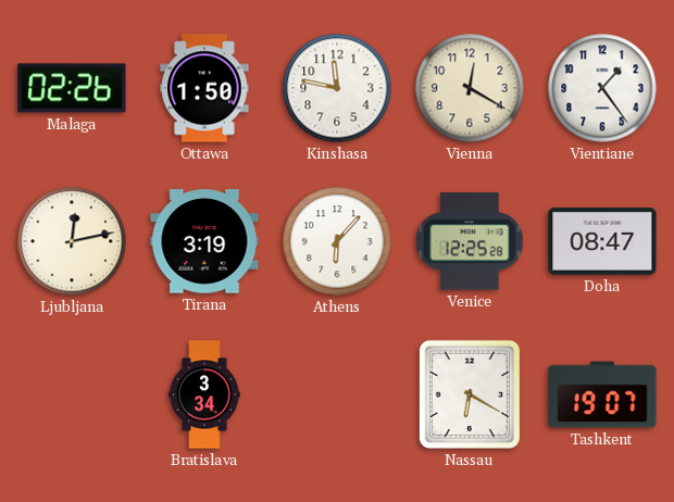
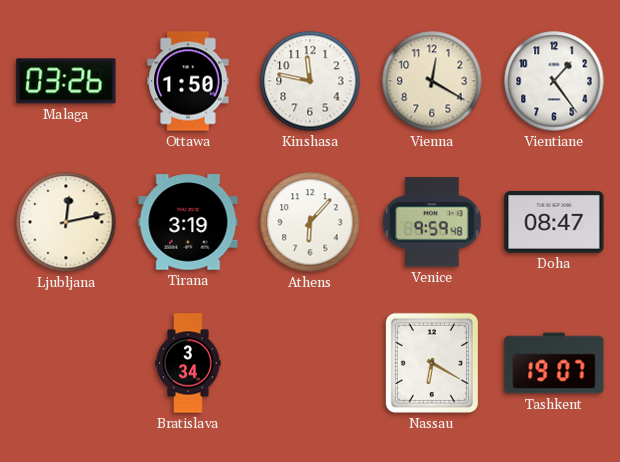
Malaga: 02:26 -> 03:26 (66, 81)
Venice: 12:25 -> 9:59 (432, 222)
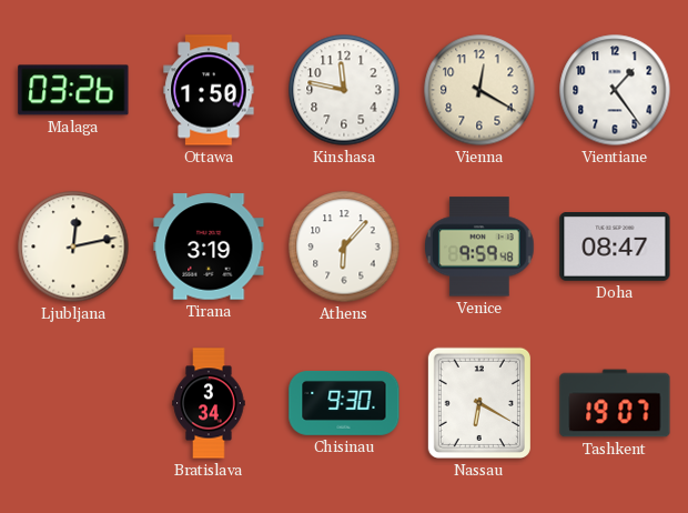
Chisinau: none -> 9:30 (344, 403)
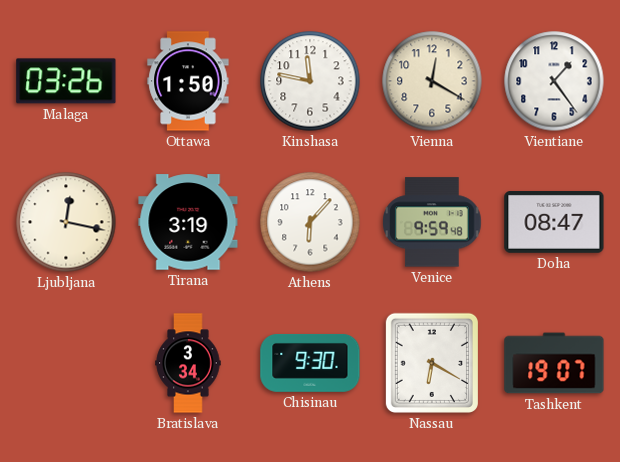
Ljubljana: 12:13 -> 12:17 (66, 222)
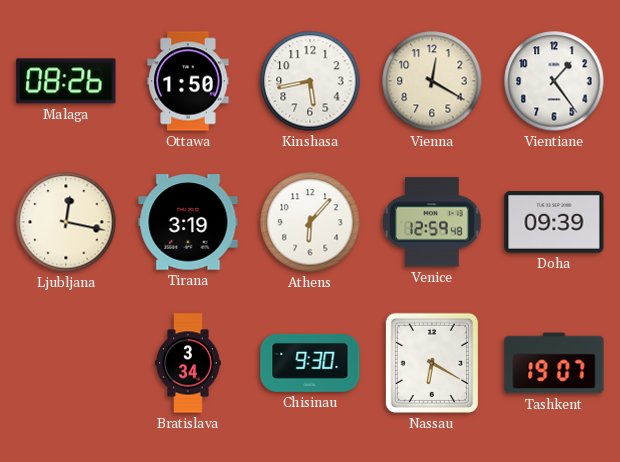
Malaga: 03:26 -> 08:26 (66, 81)
Kinshasa: 11:47 -> 5:43 (310, 81)
Venice: 9:59 -> 12:59 (432, 222)
Doha: 08:47 -> 09:39 (554, 223)
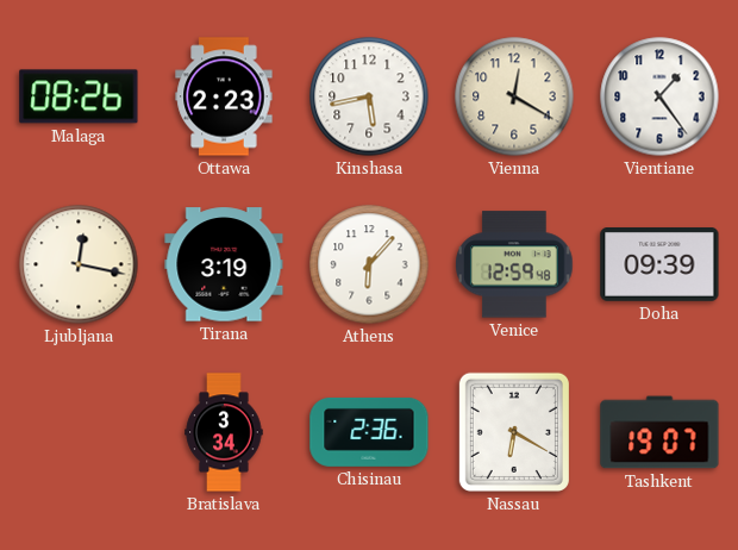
Ottawa: 1:50 -> 2:23 (224, 96)
Chisinau: 9:30 -> 2:36 (369, 432)
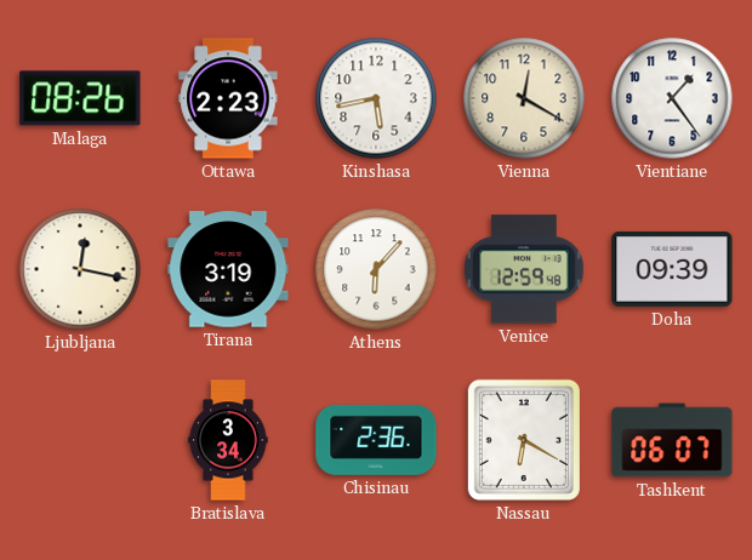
Tashkent: 19:07 -> 06:07 (672, 440)
